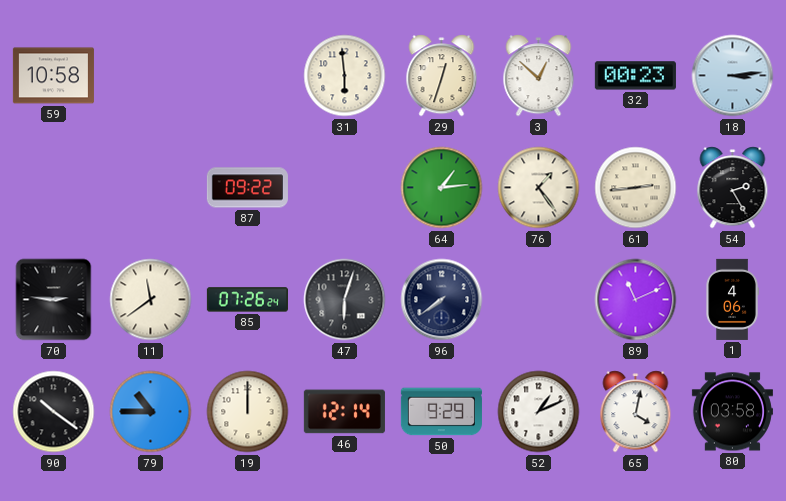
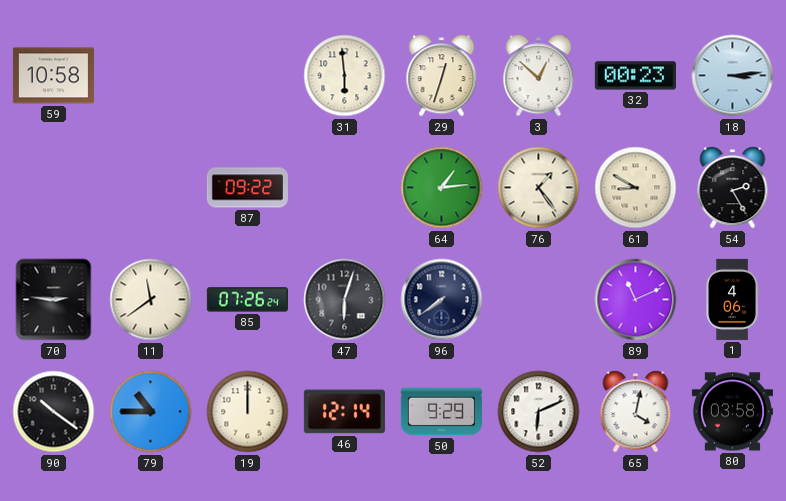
61: 2:44 -> 8:50 (636, 188)
52: 1:11 -> 6:11 (539, 412)
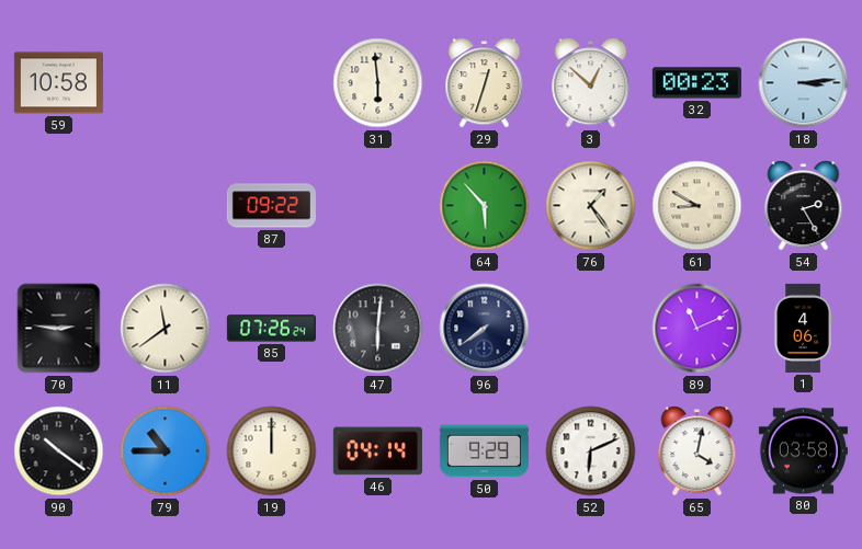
64: 1:14 -> 5:53 (485, 206)
47: 6:03 -> 6:01 (378, 329)
46: 12:14 -> 04:14 (377, 451)
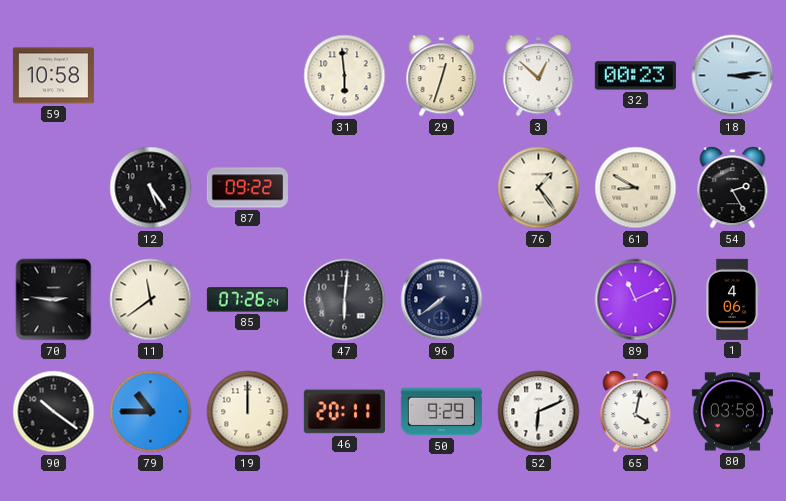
12: none -> 5:24 (151, 188)
64: 5:53 -> none (485, 206)
46: 04:14 -> 20:11 (344, 412)
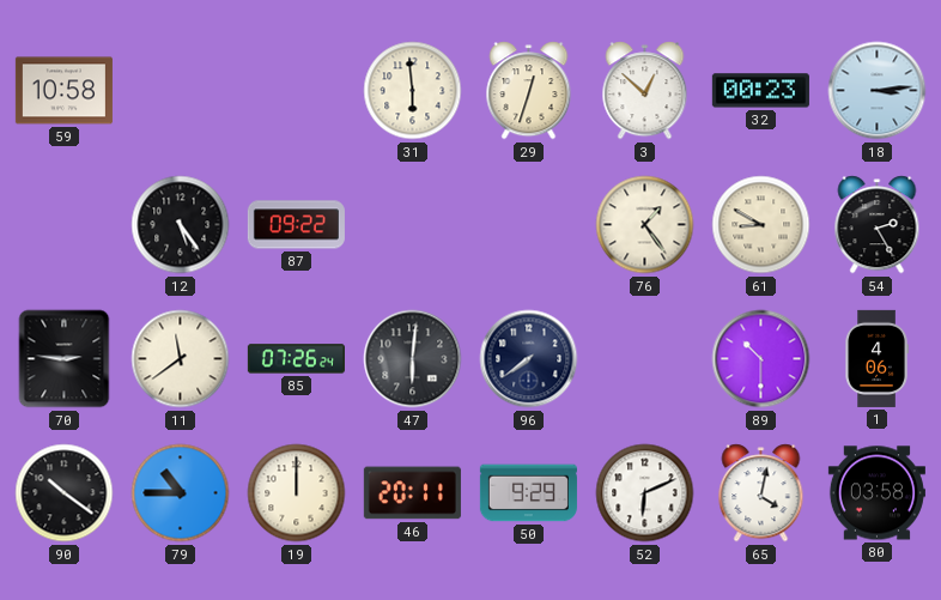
89: 11:11 -> 10:30 (761, 359)
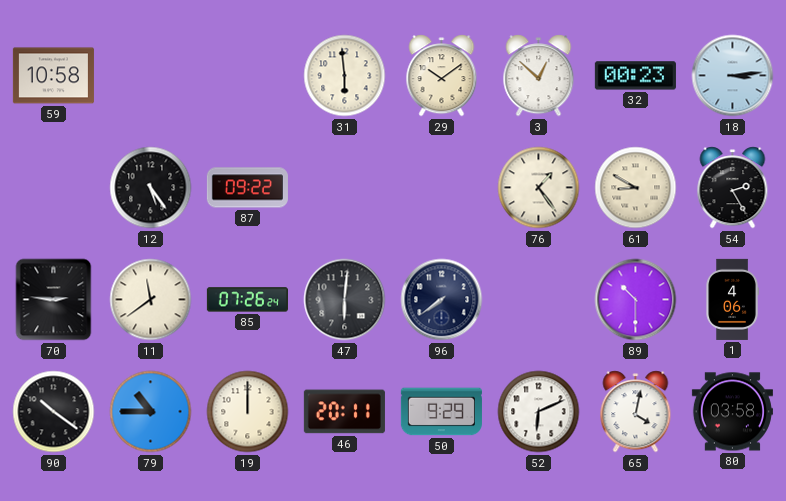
29: 12:33 -> 10:09 (442, 76)
